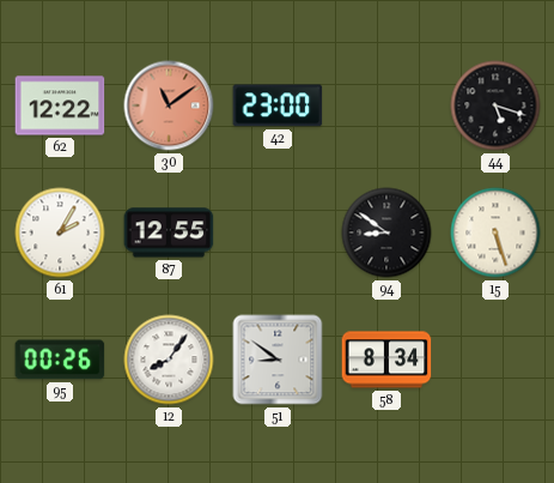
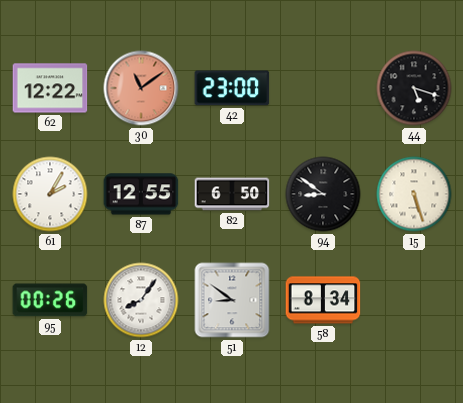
82: none -> 6:50 (232, 194)
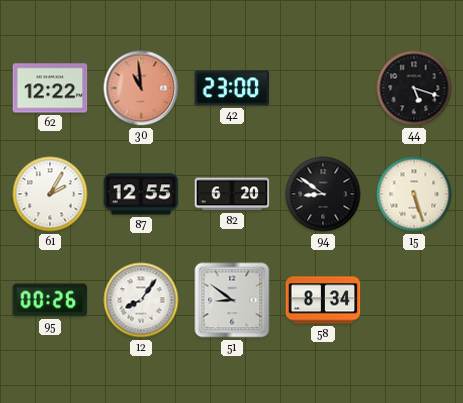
30: 11:09 -> 10:59 (141, 88)
82: 6:50 -> 6:20 (232, 194)
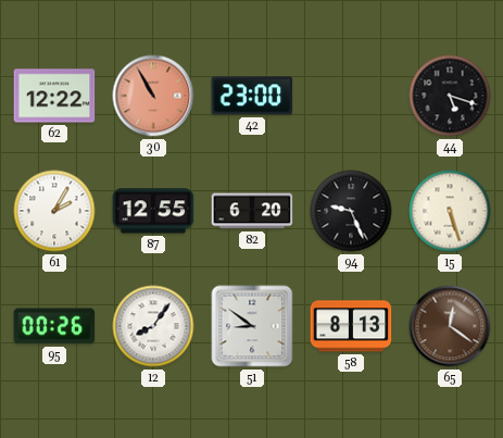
30: 10:59 -> 10:55 (153, 96)
94: 8:51 -> 9:26 (351, 211)
58: 8:34 -> 8:13 (351, 326)
65: none -> 12:21 (450, 326)
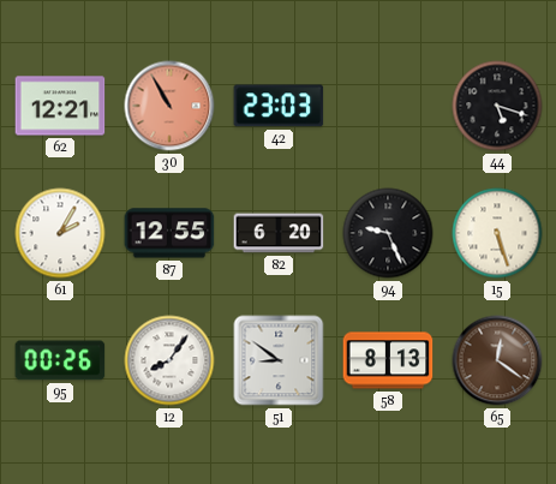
62: 12:22 -> 12:21 (60, 106)
42: 23:00 -> 23:03 (279, 106)
